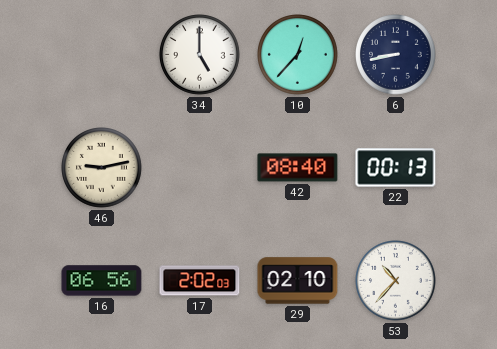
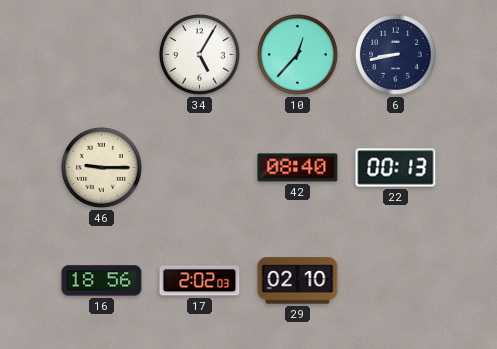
34: 5:00 -> 5:05 (200, 55)
46: 9:13 -> 9:15 (102, 168)
16: 06:56 -> 18:56 (102, 281)
53: 10:37 -> none (396, 281)
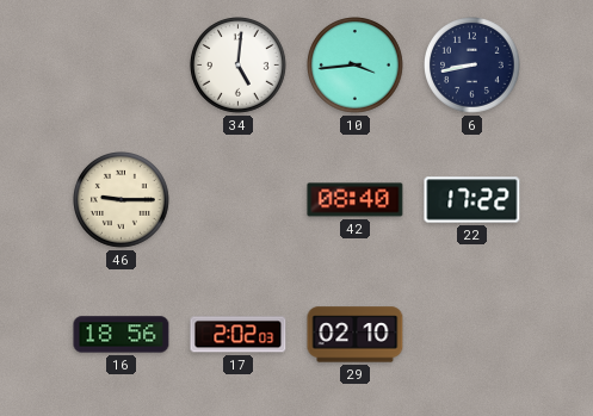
34: 5:05 -> 5:01 (239, 66)
10: 12:37 -> 3:44 (356, 66)
22: 00:13 -> 17:22 (472, 200)
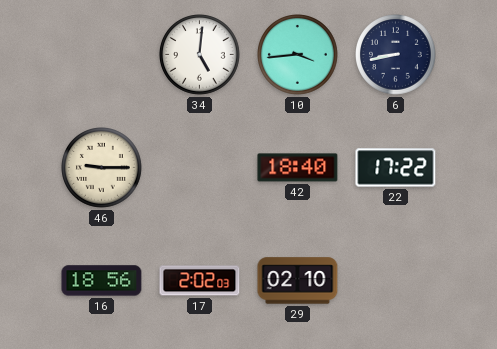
42: 08:40 -> 18:40 (298, 168)
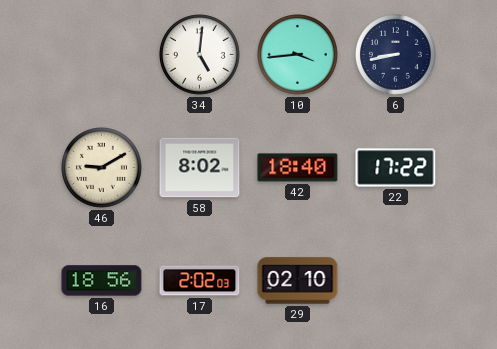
46: 9:15 -> 9:10 (102, 168)
58: none -> 8:02 (200, 168)
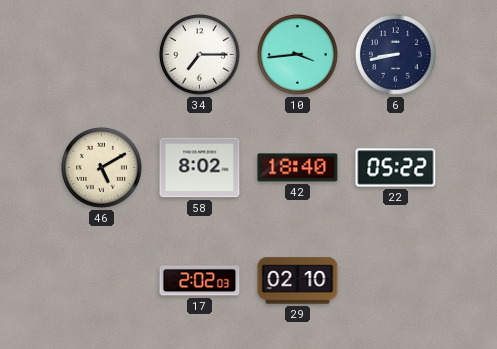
34: 5:01 -> 7:15 (200, 55)
46: 9:10 -> 5:10 (102, 168)
22: 17:22 -> 05:22 (396, 168)
16: 18:56 -> none (102, 281)
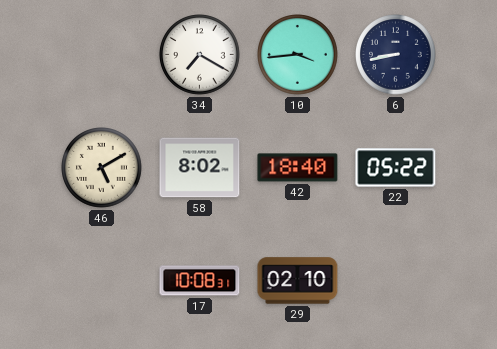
34: 7:15 -> 7:20 (200, 55)
17: 2:02 -> 10:08 (200, 281)
